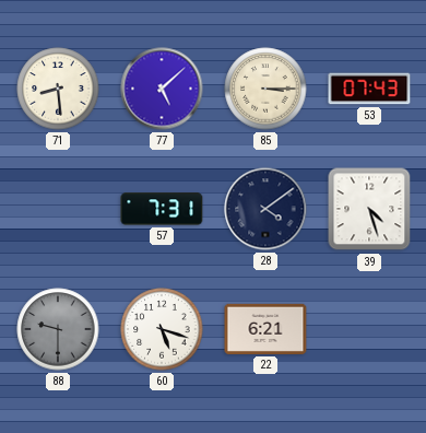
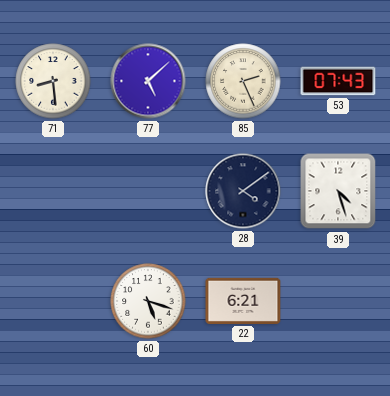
85: 3:15 -> 2:26 (243, 81)
57: 7:31 -> none (162, 209)
88: 9:30 -> none (58, 329)
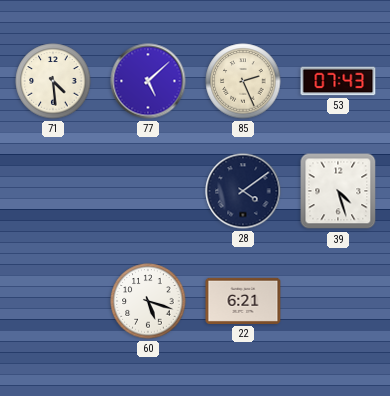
71: 8:29 -> 4:29 (53, 81)
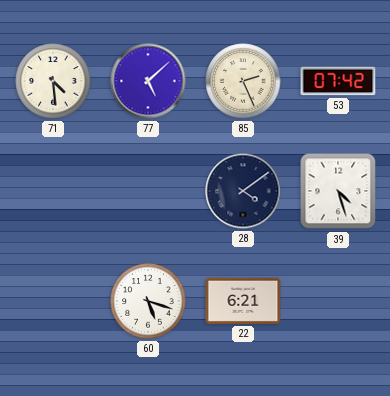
53: 07:43 -> 07:42 (338, 81)
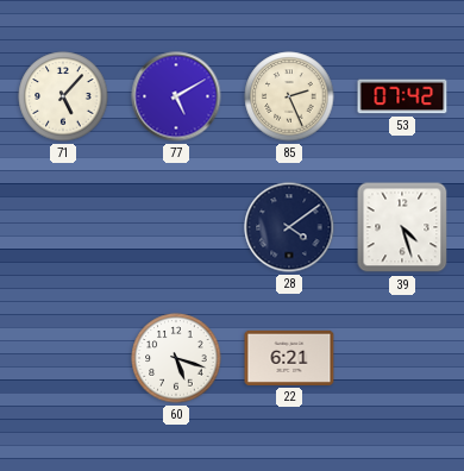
71: 4:29 -> 5:07 (63, 96)
77: 5:08 -> 5:10 (176, 96)
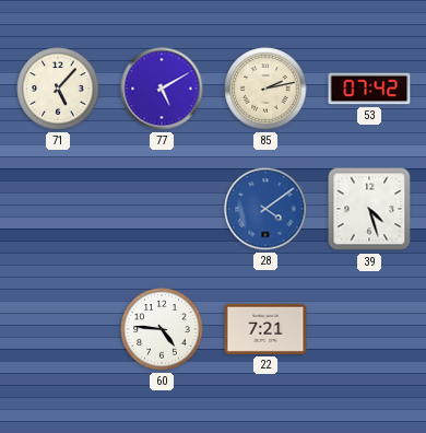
85: 2:26 -> 2:13 (265, 89)
28 dial: navy -> blue (265, 209)
60: 5:18 -> 4:46 (162, 329)
22: 6:21 -> 7:21 (265, 329)
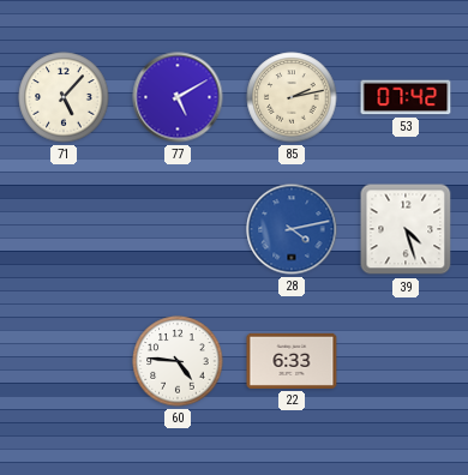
28: 4:09 -> 4:13 (292, 229)
22: 7:21 -> 6:33 (292, 361)
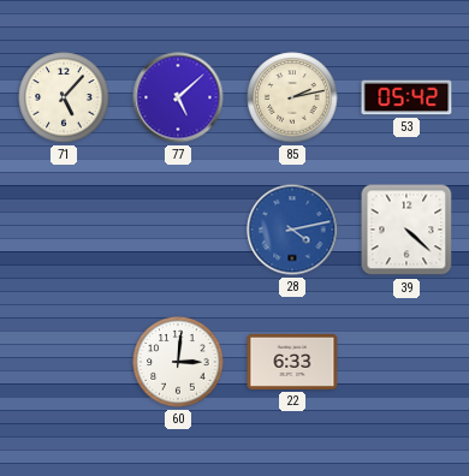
77: 5:10 -> 5:08 (178, 97)
53: 07:42 -> 05:42 (406, 97)
39: 4:27 -> 4:22 (406, 230)
60: 4:46 -> 3:01 (178, 362)
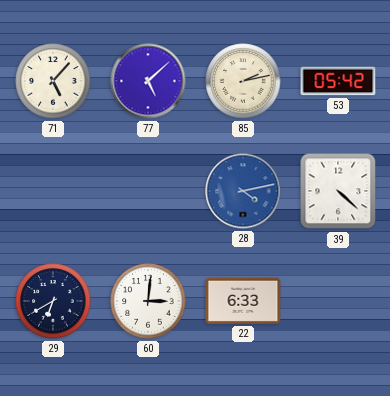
29: none -> 6:40 (53, 301)
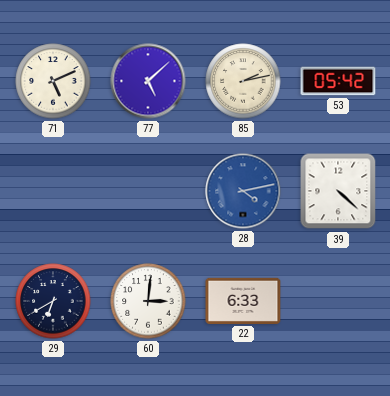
71: 5:07 -> 5:11 (53, 81)
